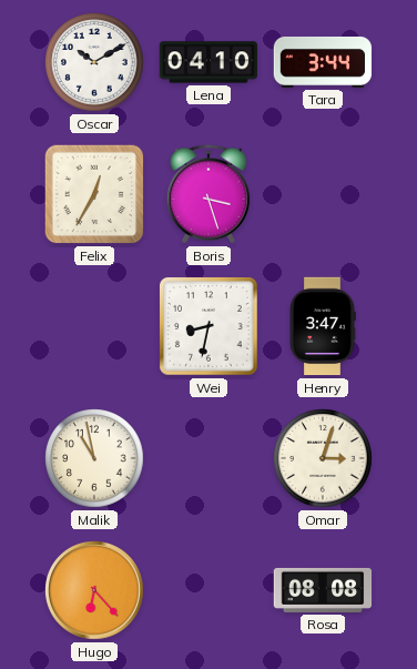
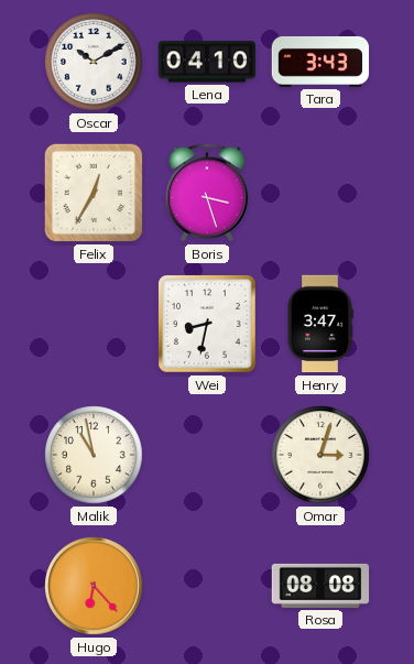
Tara: 3:44 -> 3:43 (320, 62)
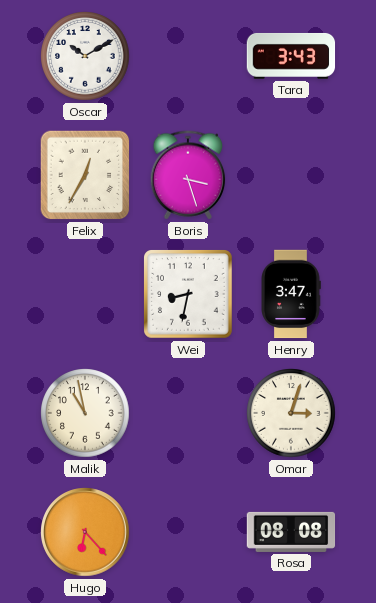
Lena: 04:10 -> none (207, 62)
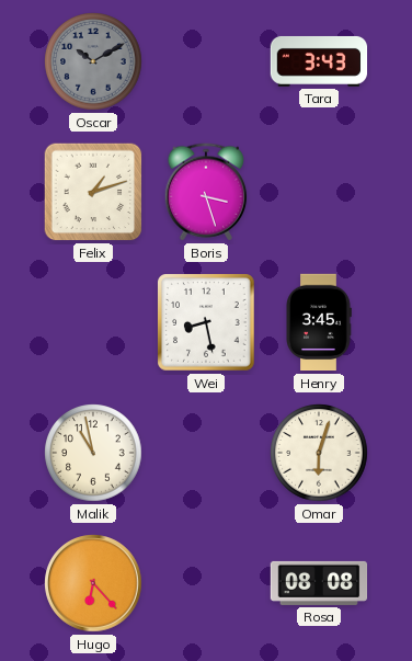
Oscar dial: white -> grey (93, 61)
Felix: 12:35 -> 1:12 (93, 192)
Wei: 8:32 -> 8:28 (207, 323)
Henry: 3:47 -> 3:45 (319, 322)
Omar: 3:03 -> 6:03 (319, 453)
